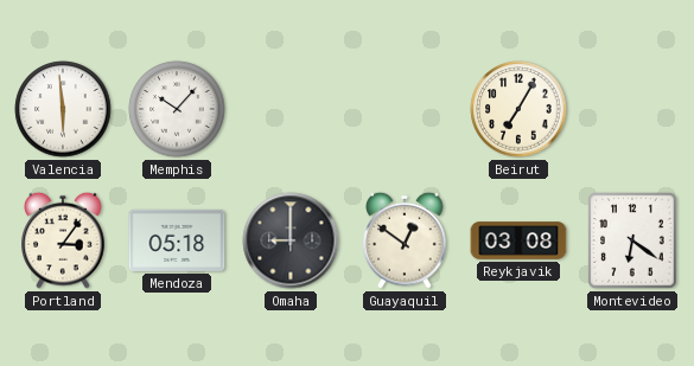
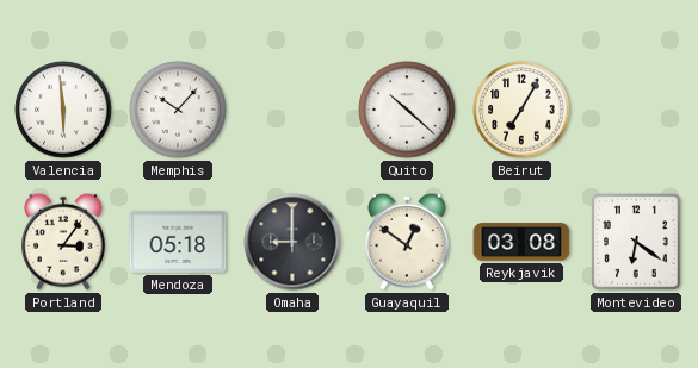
Quito: none -> 10:22 (407, 110)
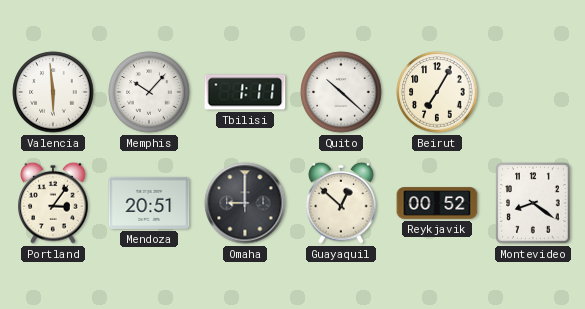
Tbilisi: none -> 1:11 (245, 92)
Mendoza: 05:18 -> 20:51 (149, 203)
Guayaquil: 12:51 -> 12:52 (341, 203)
Reykjavik: 03:08 -> 00:52 (437, 203)
Montevideo: 6:21 -> 8:21 (533, 203)
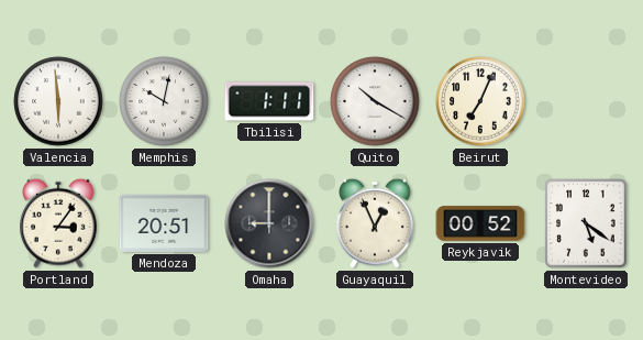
Memphis: 10:07 -> 10:02 (164, 101)
Quito: 10:22 -> 10:20 (375, 101)
Beirut: 7:05 -> 7:04 (480, 101)
Guayaquil: 12:52 -> 12:56 (375, 223)
Montevideo: 8:21 -> 5:21 (586, 223)
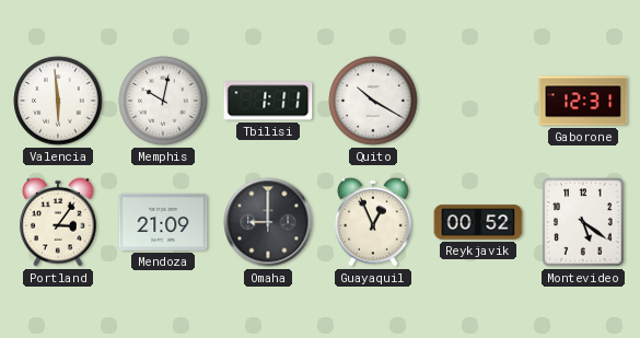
Beirut: 7:04 -> none (480, 101)
Gaborone: none -> 12:31 (583, 101)
Mendoza: 20:51 -> 21:09 (163, 222)
